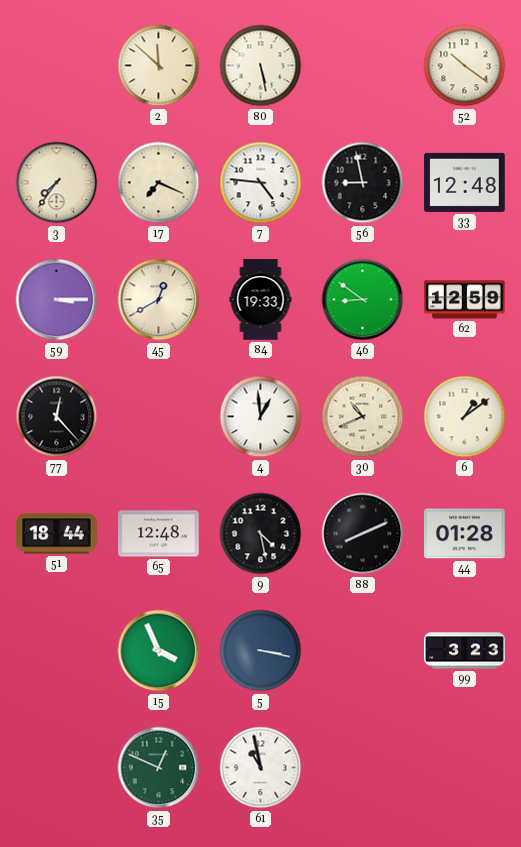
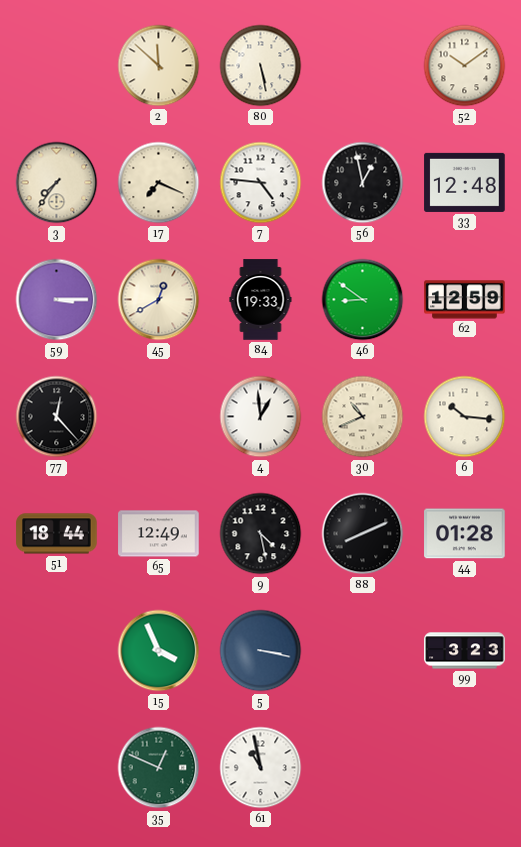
52: 10:21 -> 10:09 (465, 66)
56: 8:58 -> 12:58 (363, 183)
6: 1:09 -> 10:16 (465, 417)
65: 12:48 -> 12:49 (159, 534)
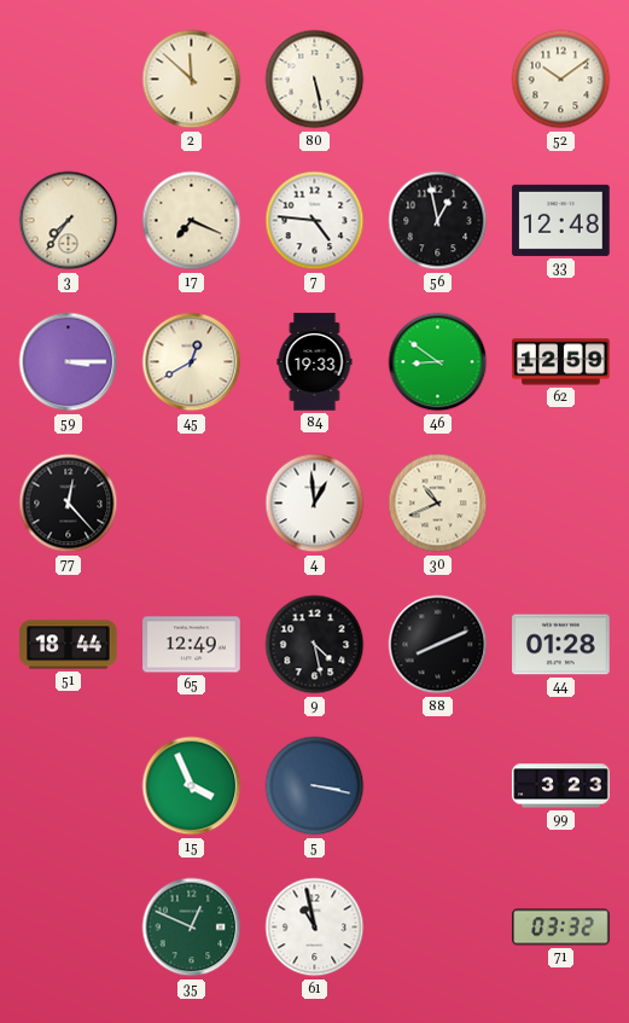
6: 10:16 -> none (465, 417)
71: none -> 03:32 (561, 928)
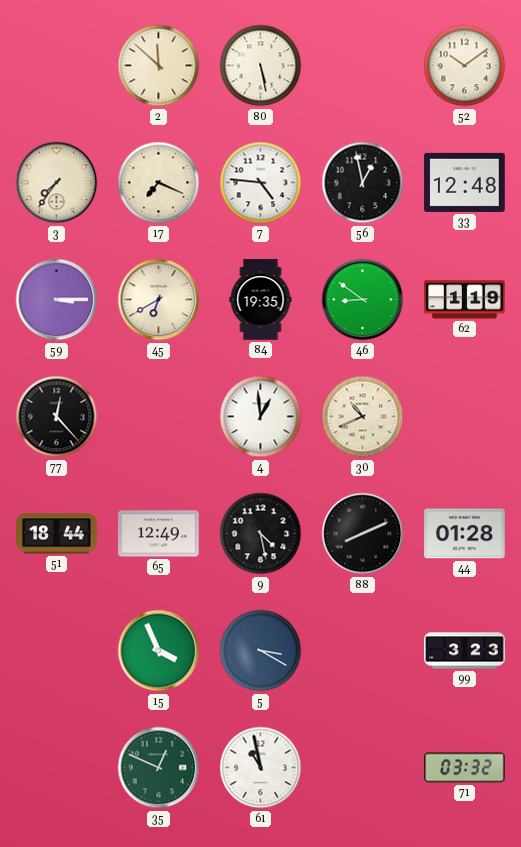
45: 12:40 -> 6:40 (159, 300)
84: 19:33 -> 19:35 (261, 300)
62: 12:59 -> 1:19 (465, 300)
5: 3:17 -> 3:20 (261, 651)
